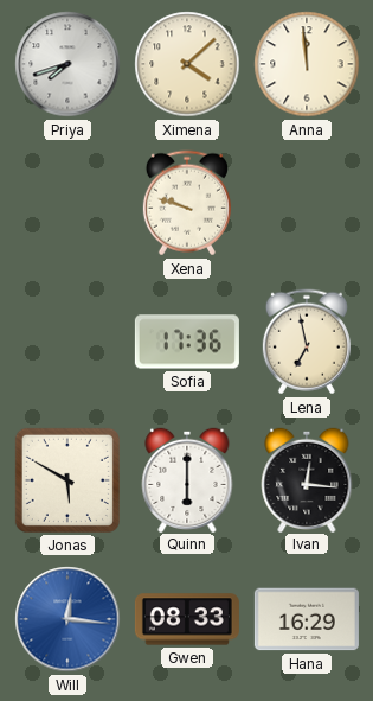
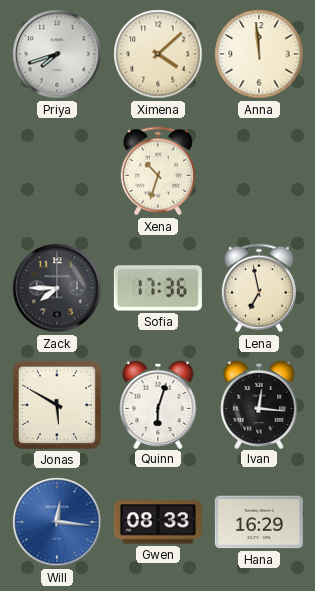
Xena: 9:48 -> 10:33 (158, 171)
Zack: none -> 7:45 (57, 288)
Quinn: 6:00 -> 6:03 (158, 404)
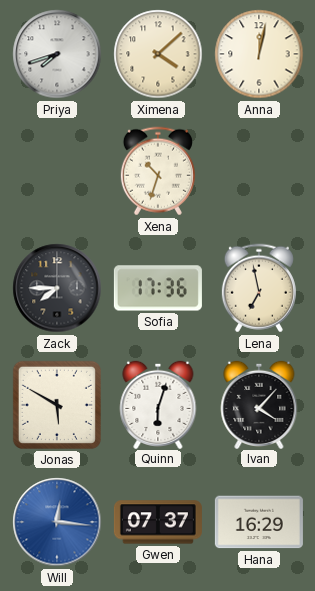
Anna: 11:59 -> 12:02 (259, 54)
Ivan: 12:16 -> 4:07 (259, 404)
Gwen: 08:33 -> 07:37 (158, 522)
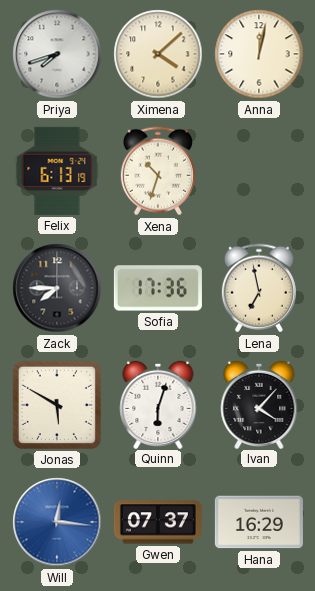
Felix: none -> 6:13 (57, 171)
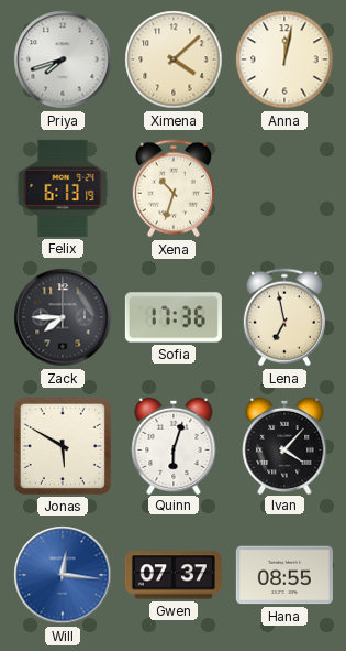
Hana: 16:29 -> 08:55 (284, 575)
